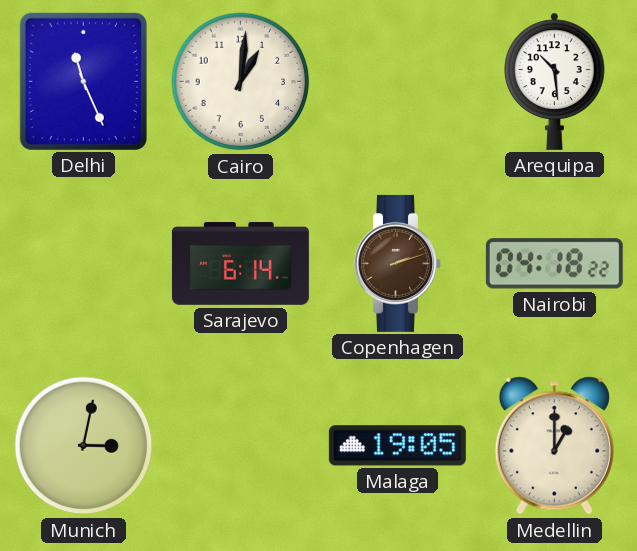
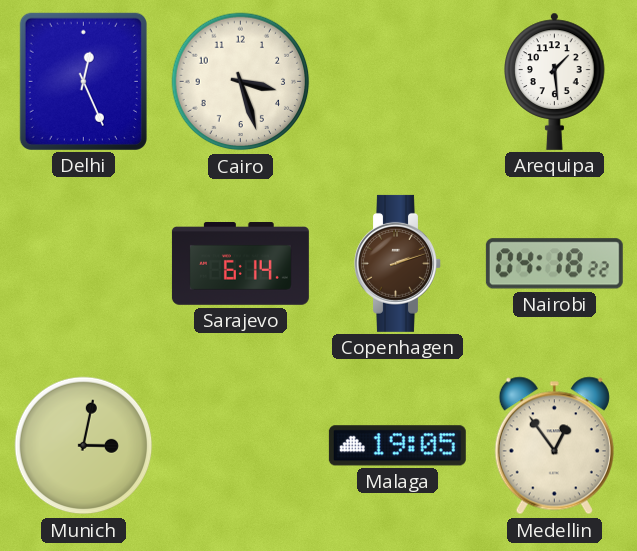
Delhi: 11:26 -> 12:26 (83, 81)
Cairo: 1:01 -> 3:27 (241, 82)
Arequipa: 10:29 -> 1:29 (555, 81)
Medellin: 1:00 -> 12:54 (554, 446)
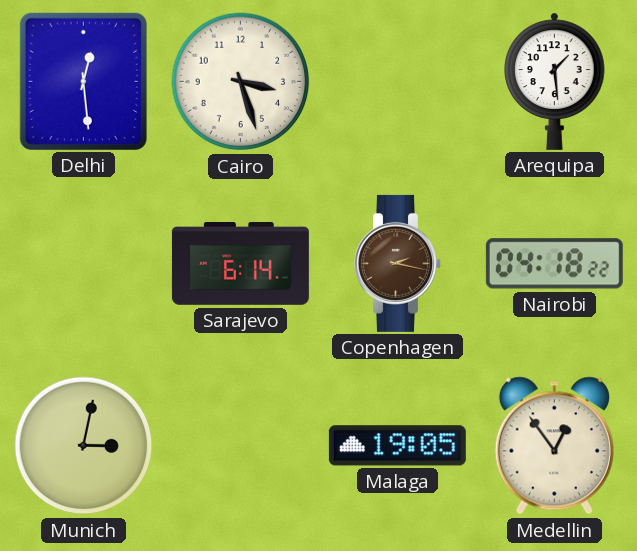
Delhi: 12:26 -> 12:29 (83, 81)
Copenhagen: 2:12 -> 2:17 (398, 263)
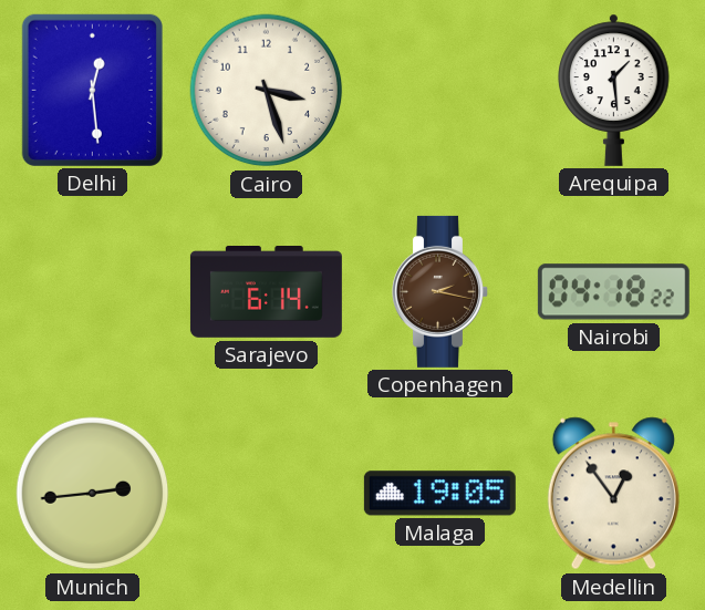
Munich: 3:02 -> 2:44 (93, 494)
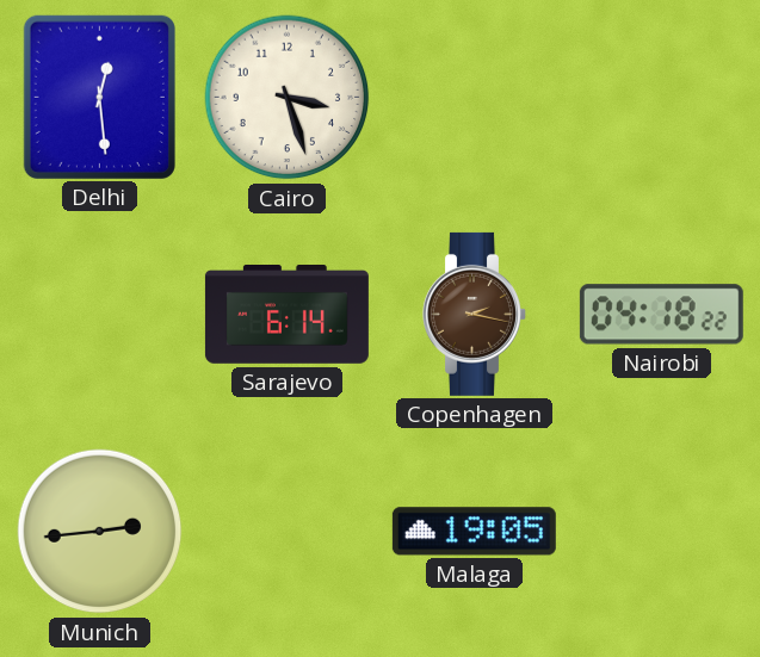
Arequipa: 1:29 -> none (614, 90)
Medellin: 12:54 -> none (613, 494)
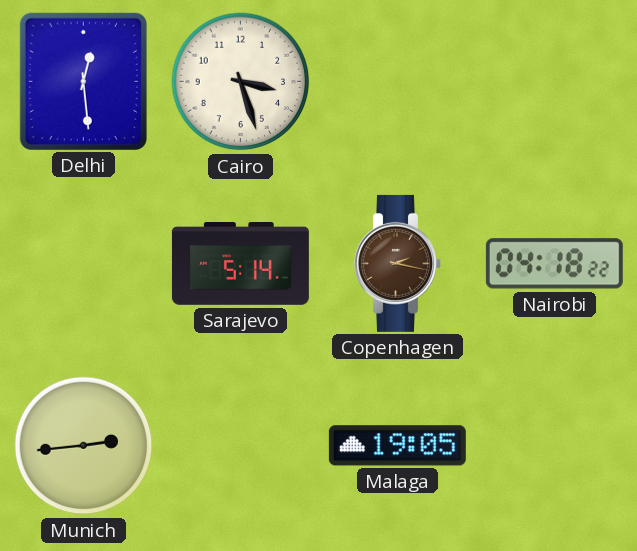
Sarajevo: 6:14 -> 5:14 (240, 264)
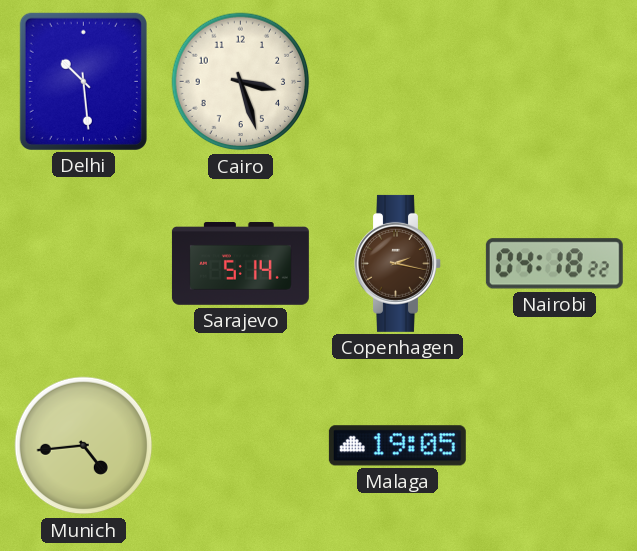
Delhi: 12:29 -> 10:29 (83, 81)
Munich: 2:44 -> 4:44 (84, 446)
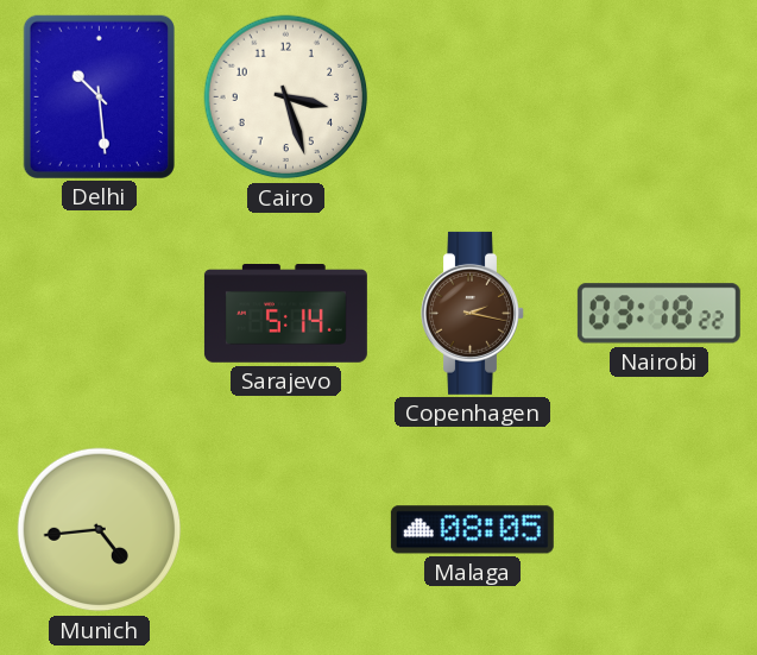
Nairobi: 04:18 -> 03:18 (658, 314)
Malaga: 19:05 -> 08:05 (472, 530)
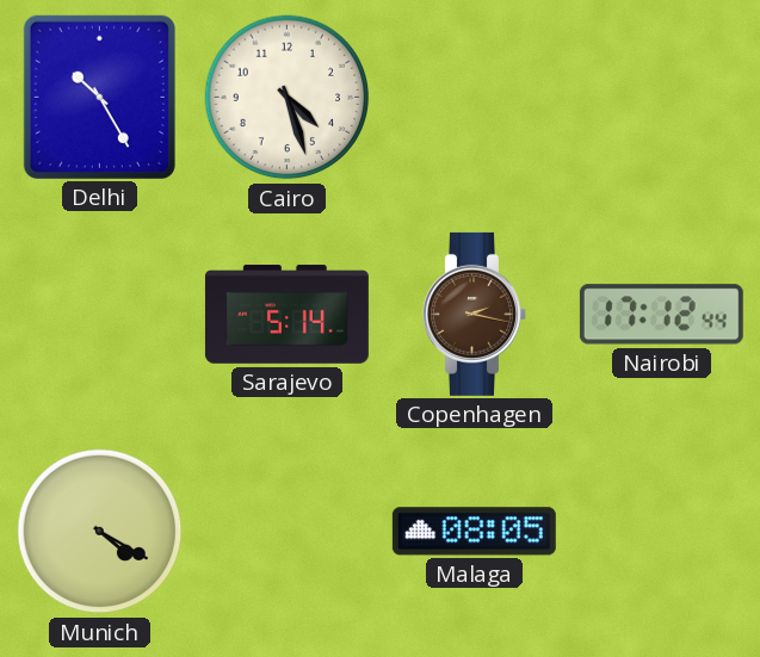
Delhi: 10:29 -> 10:25 (99, 97)
Cairo: 3:27 -> 4:27 (288, 98)
Nairobi: 03:18 -> 17:12 (661, 315)
Munich: 4:44 -> 4:20 (100, 532)
